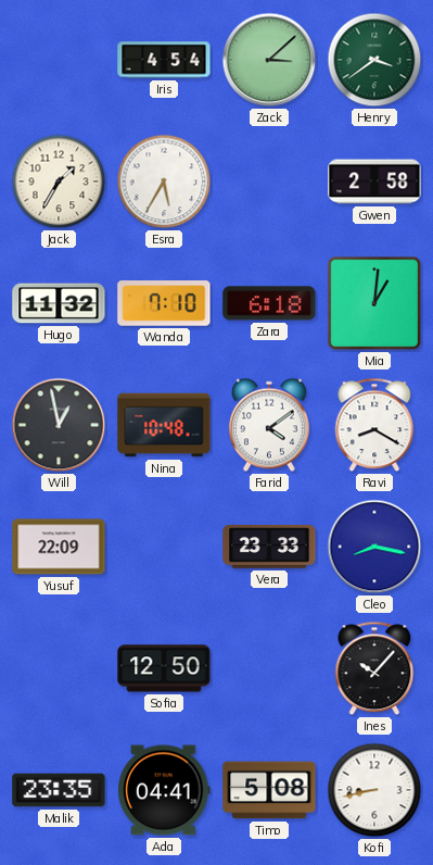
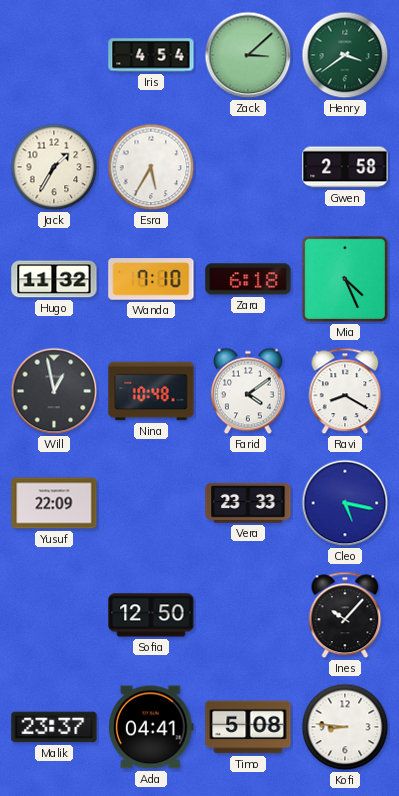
Mia: 1:01 -> 4:26 (345, 279)
Cleo: 8:17 -> 5:17 (345, 503)
Malik: 23:35 -> 23:37 (54, 727)
Kofi: 8:43 -> 8:46 (345, 727)
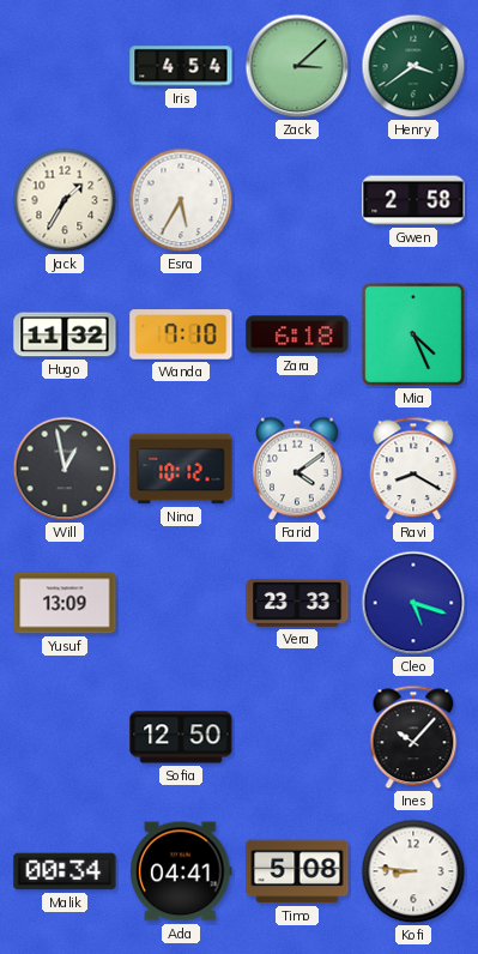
Nina: 10:48 -> 10:12 (181, 469)
Yusuf: 22:09 -> 13:09 (65, 603)
Cleo: 5:17 -> 5:18 (413, 603)
Malik: 23:37 -> 00:34 (65, 871)
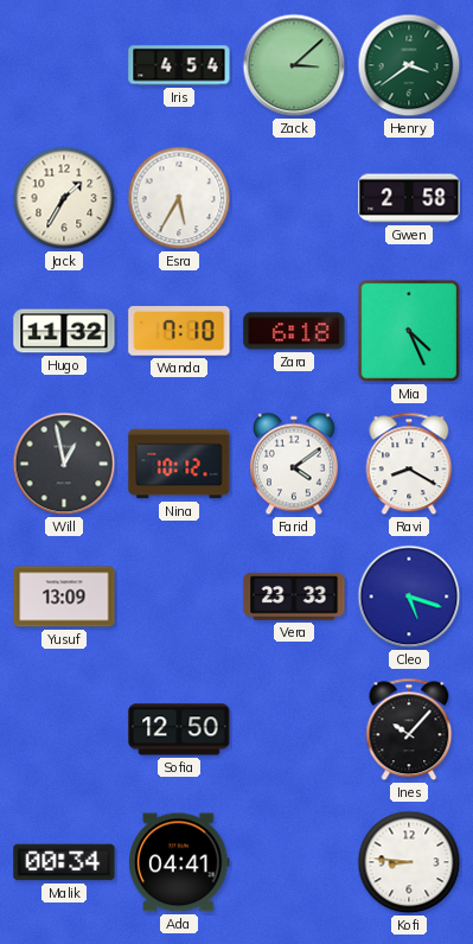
Timo: 5:08 -> none (297, 871)
